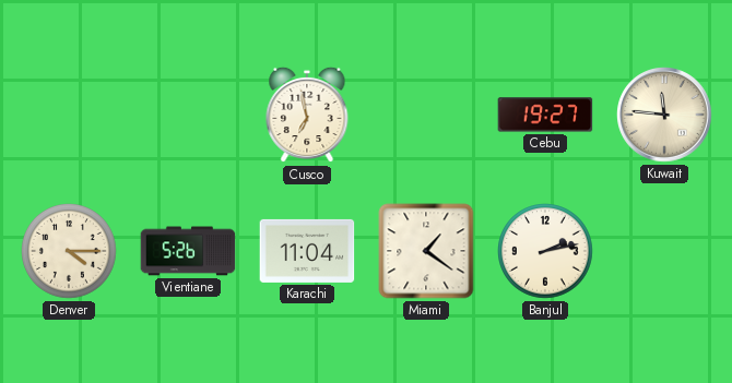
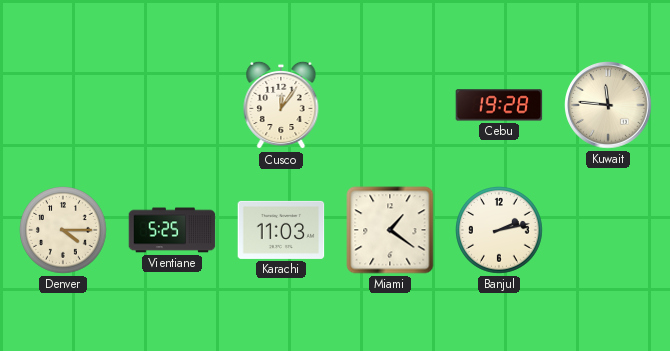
Cusco: 6:58 -> 12:06 (281, 105)
Cebu: 19:27 -> 19:28 (499, 105)
Vientiane: 5:26 -> 5:25 (172, 230)
Karachi: 11:04 -> 11:03 (281, 230)
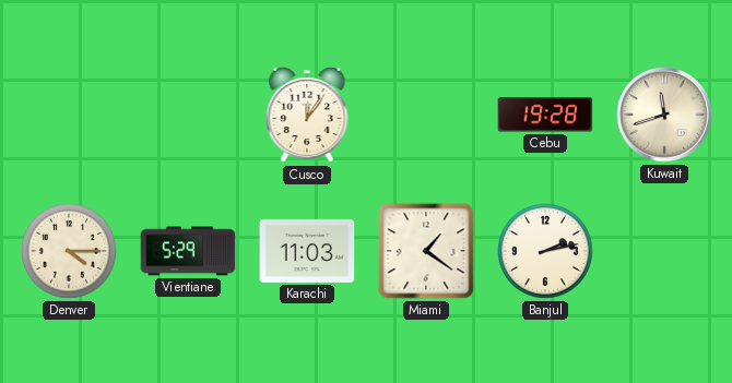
Kuwait: 11:46 -> 11:42 (664, 115)
Vientiane: 5:25 -> 5:29 (188, 251)
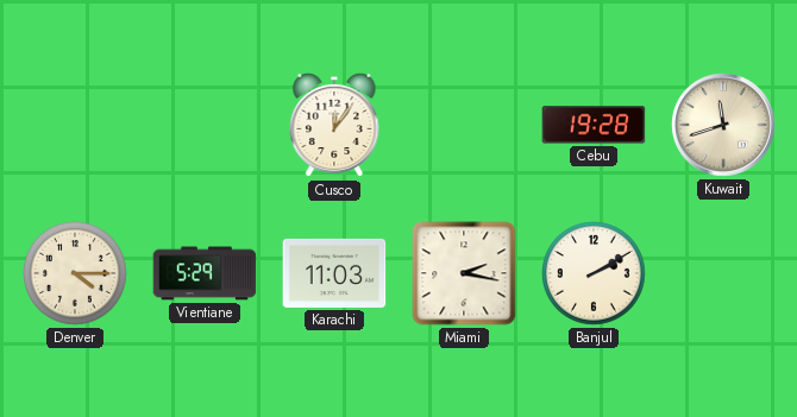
Miami: 1:21 -> 2:17 (464, 273)
Banjul: 2:13 -> 2:10 (595, 274)
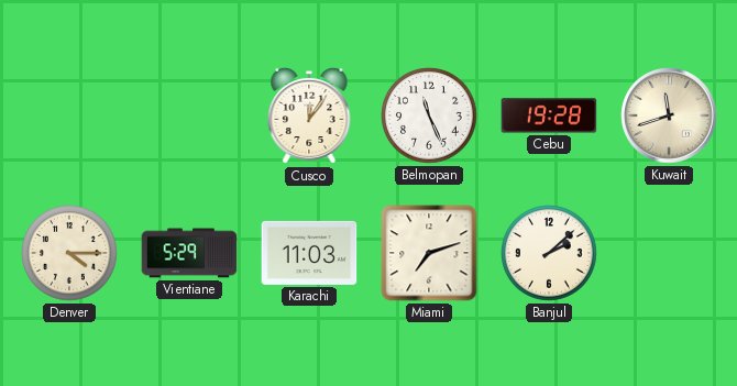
Belmopan: none -> 11:26 (430, 117)
Miami: 2:17 -> 7:12 (429, 253)
Banjul: 2:10 -> 2:08 (550, 254)
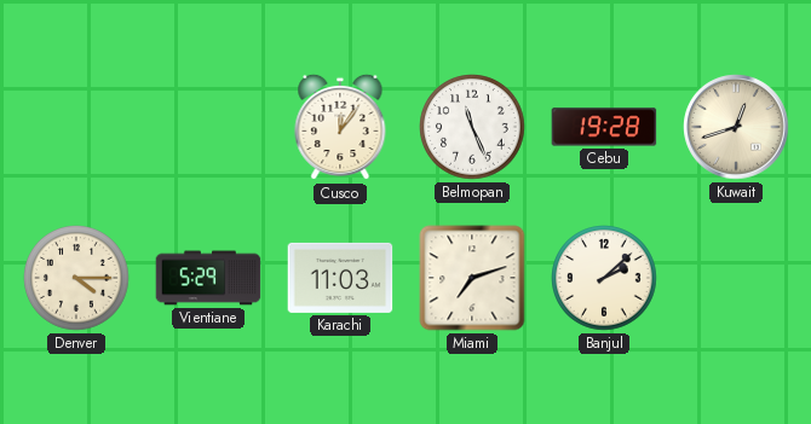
Kuwait: 11:42 -> 12:42 (736, 127)
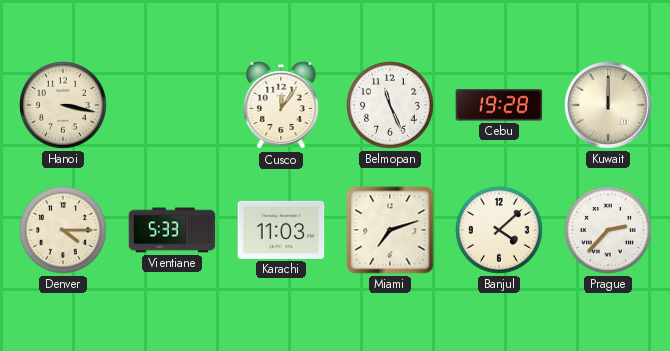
Hanoi: none -> 3:17 (64, 106)
Kuwait: 12:42 -> 12:00 (608, 105)
Vientiane: 5:29 -> 5:33 (172, 230)
Banjul: 2:08 -> 4:08 (500, 231)
Prague: none -> 2:37 (609, 231)
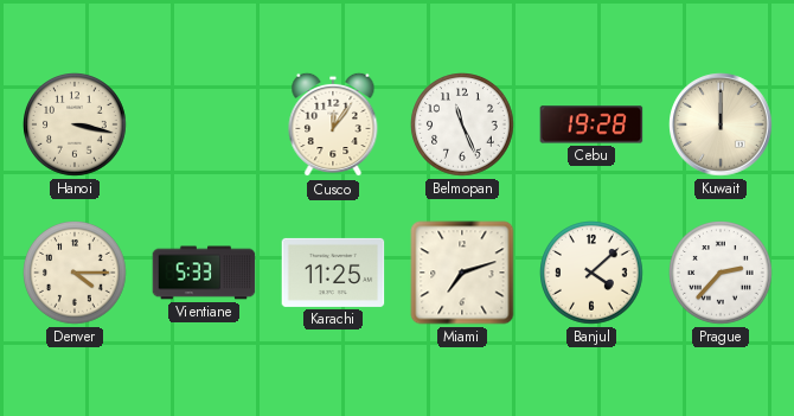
Karachi: 11:03 -> 11:25 (333, 273)
